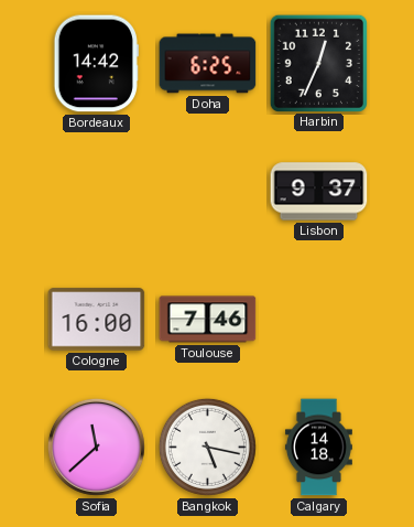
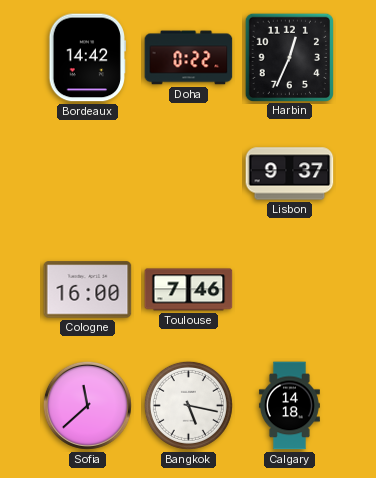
Doha: 6:25 -> 0:22 (189, 58)
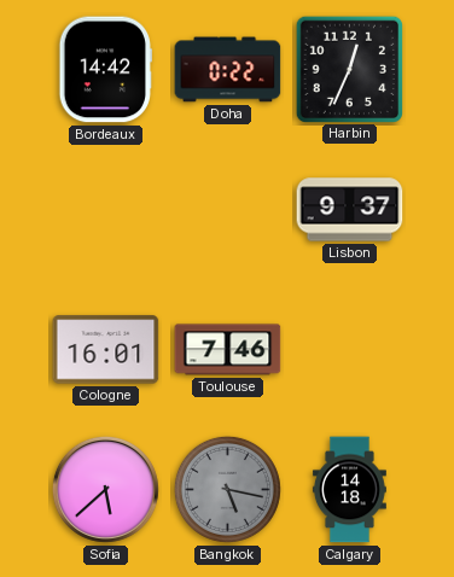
Cologne: 16:00 -> 16:01 (106, 350)
Sofia: 11:38 -> 5:38 (105, 489)
Bangkok dial: white -> grey (227, 489)
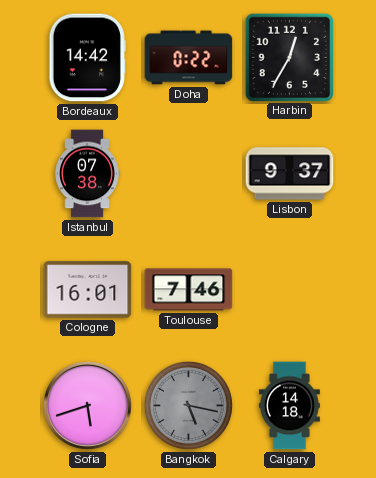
Harbin: 12:34 -> 12:35 (289, 57)
Istanbul: none -> 07:38 (87, 174)
Sofia: 5:38 -> 5:42 (87, 405)
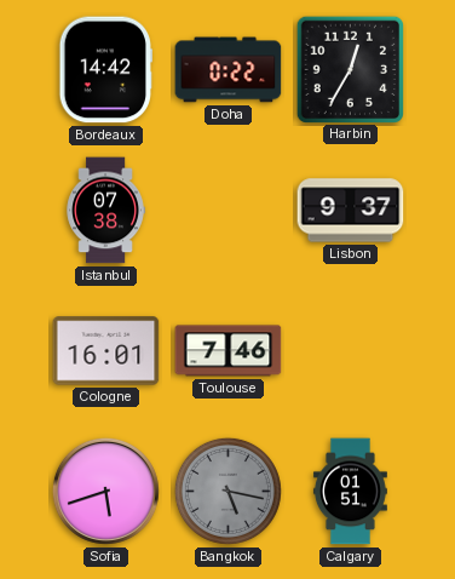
Calgary: 14:18 -> 01:51 (350, 492)
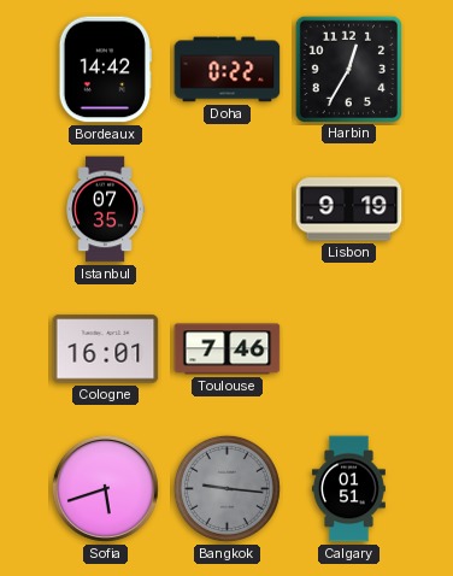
Istanbul: 07:38 -> 07:35 (105, 210)
Lisbon: 9:37 -> 9:19 (349, 210)
Bangkok: 5:17 -> 9:16 (226, 488)
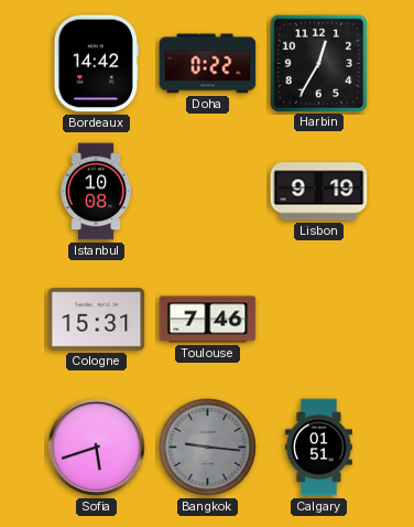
Istanbul: 07:35 -> 10:08 (96, 192)
Cologne: 16:01 -> 15:31 (97, 320)
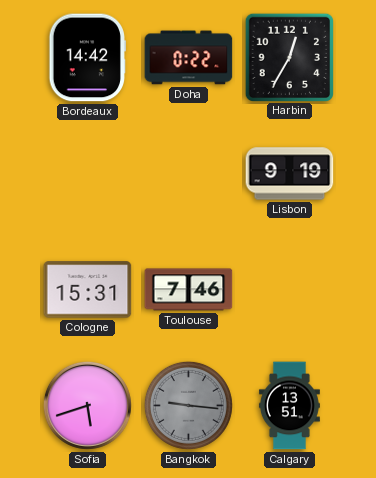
Istanbul: 10:08 -> none (96, 192)
Calgary: 01:51 -> 13:51 (289, 406)
